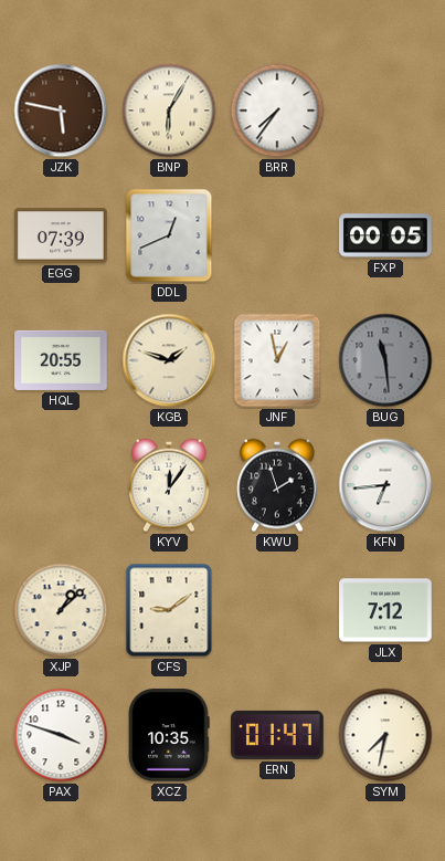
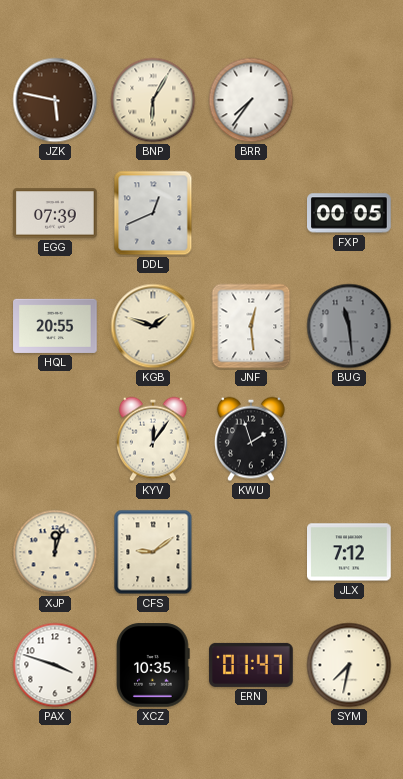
JNF: 12:58 -> 12:29 (251, 326)
KFN: 6:44 -> none (385, 485)
XJP: 1:08 -> 12:03 (55, 552)
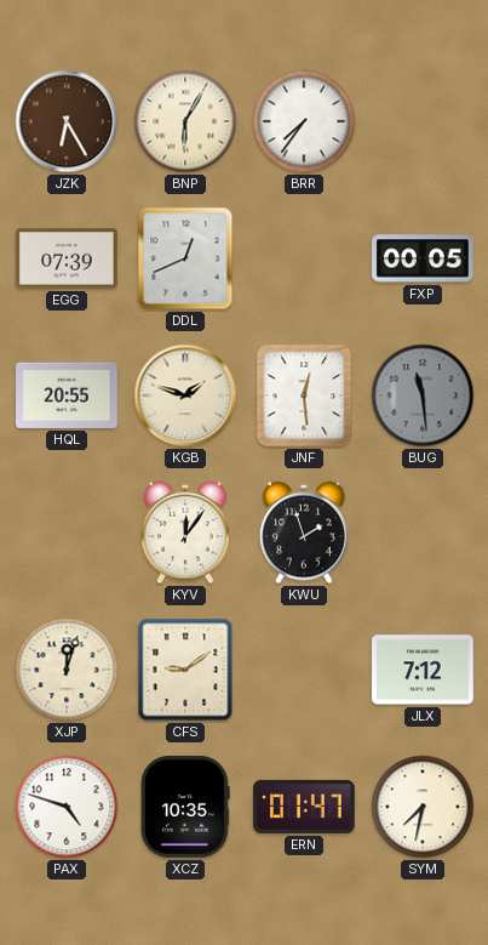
JZK: 5:47 -> 6:25 (67, 121)
PAX: 3:48 -> 4:48 (67, 807)
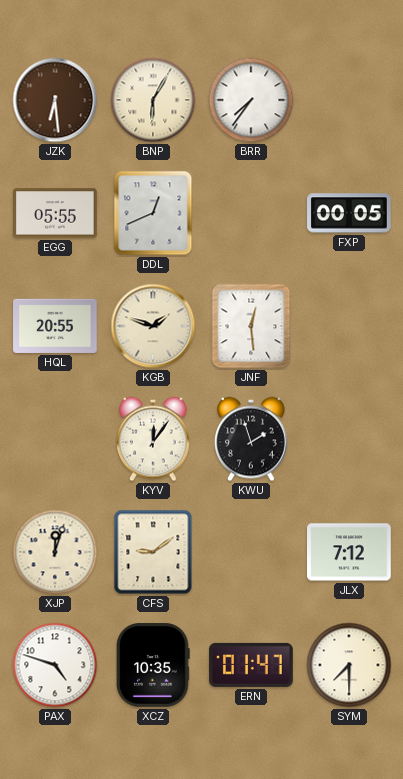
JZK: 6:25 -> 6:29 (55, 100)
EGG: 07:39 -> 05:55 (55, 213)
BUG: 11:29 -> none (423, 395)
SYM: 7:32 -> 7:30 (349, 665)
